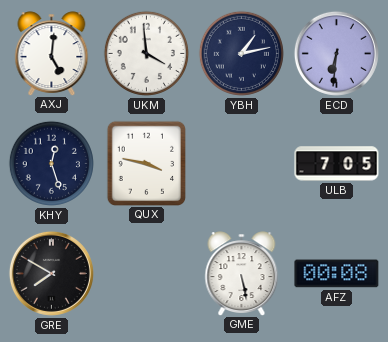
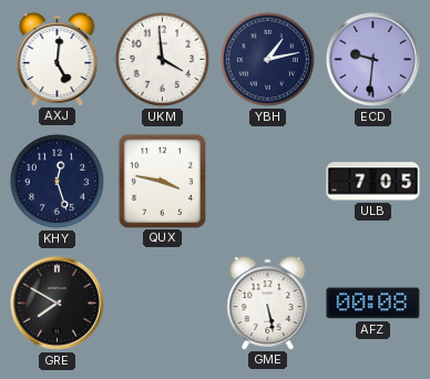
ECD: 6:31 -> 9:31 (372, 59)
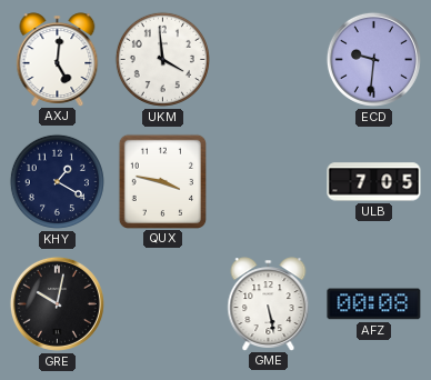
YBH: 1:13 -> none (267, 59)
KHY: 12:27 -> 1:20 (57, 181)
GRE: 7:50 -> 10:02 (57, 303)
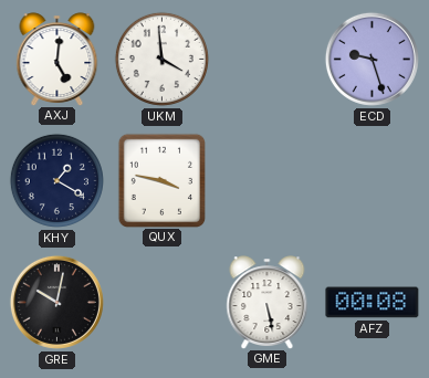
ECD: 9:31 -> 9:27 (372, 59)
ULB: 7:05 -> none (374, 182)
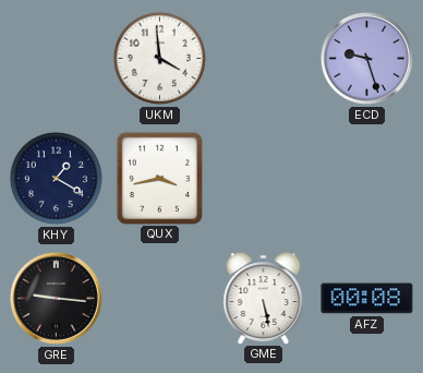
AXJ: 5:01 -> none (57, 59)
QUX: 3:47 -> 3:43 (159, 178)
GRE: 10:02 -> 9:16 (56, 298)
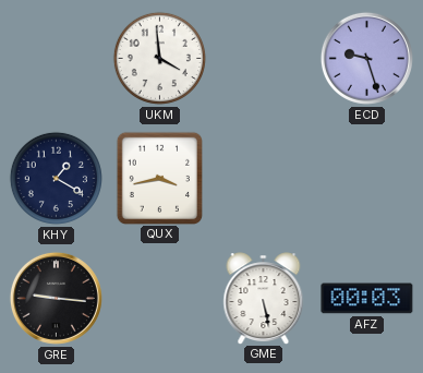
AFZ: 00:08 -> 00:03 (367, 299)
